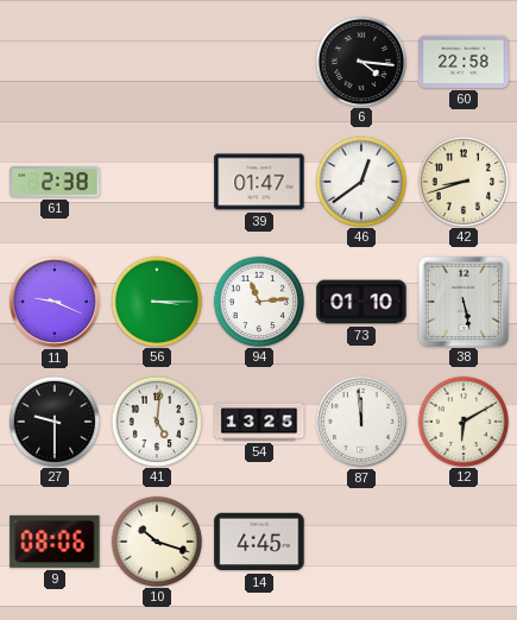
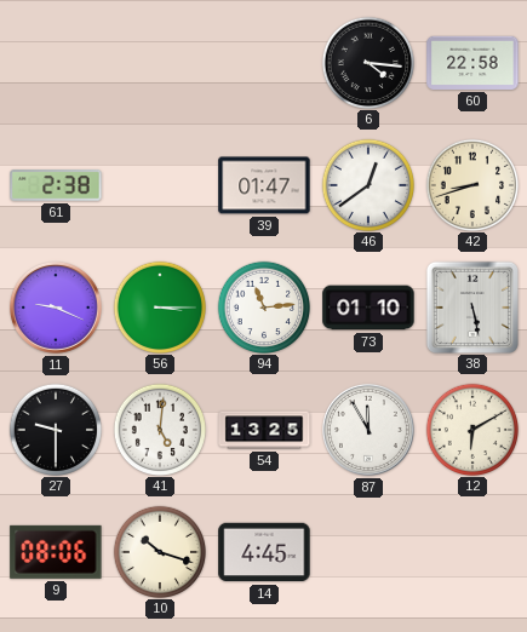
87: 11:59 -> 11:55 (368, 430)
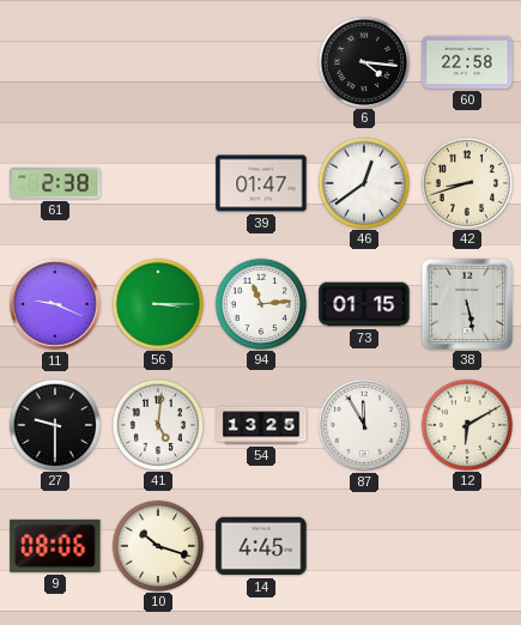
73: 01:10 -> 01:15 (364, 304)
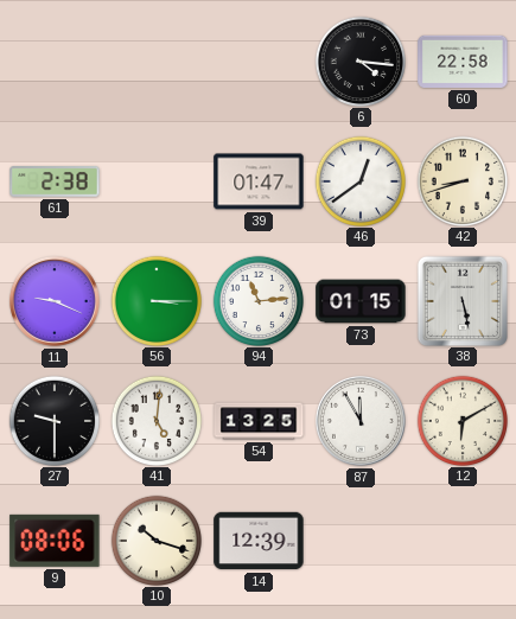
14: 4:45 -> 12:39 (259, 541)
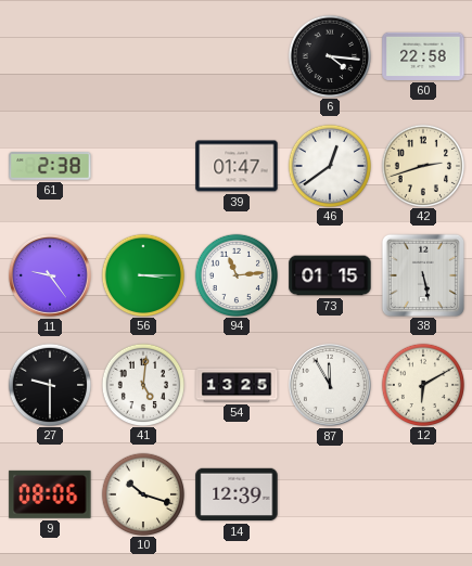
42: 8:42 -> 2:42 (422, 165)
11: 9:19 -> 9:24 (50, 275)
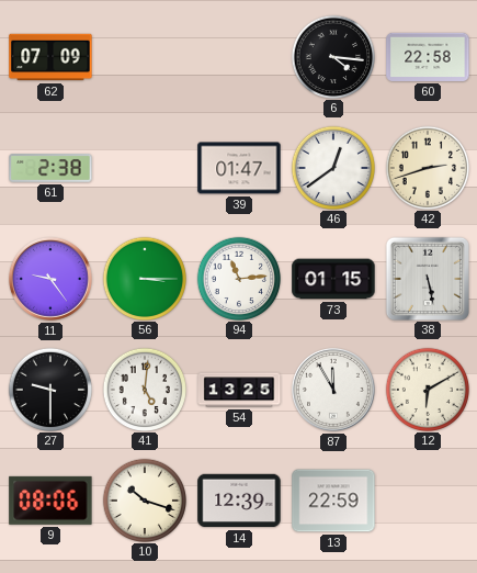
62: none -> 07:09 (50, 57)
13: none -> 22:59 (333, 501)
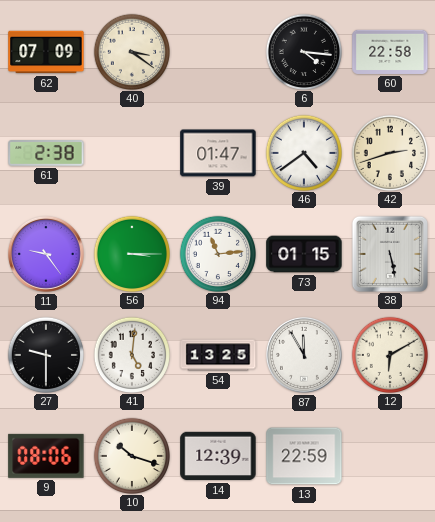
40: none -> 3:21 (131, 51)
46: 12:39 -> 4:39 (303, 152)
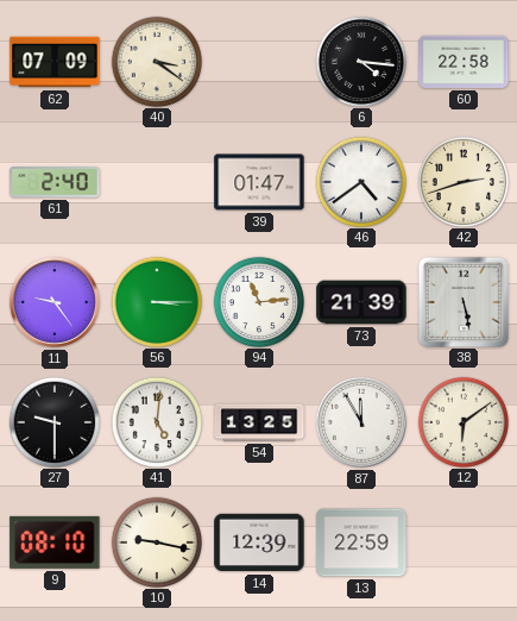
61: 2:38 -> 2:40 (55, 182)
73: 01:15 -> 21:39 (361, 302)
12: 6:10 -> 6:09 (462, 421)
9: 08:06 -> 08:10 (55, 542)
10: 10:18 -> 9:17 (156, 541)
